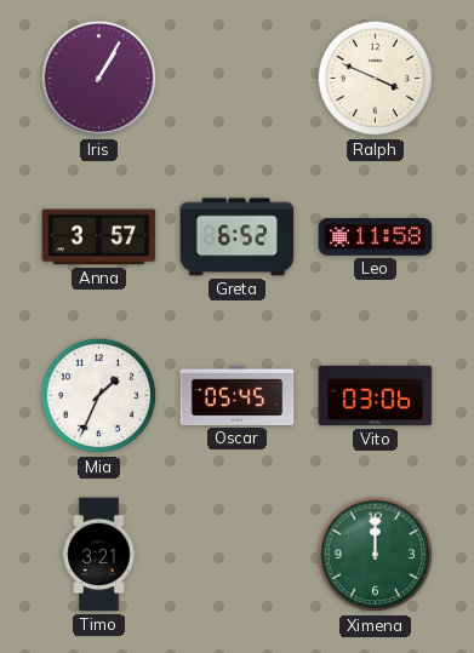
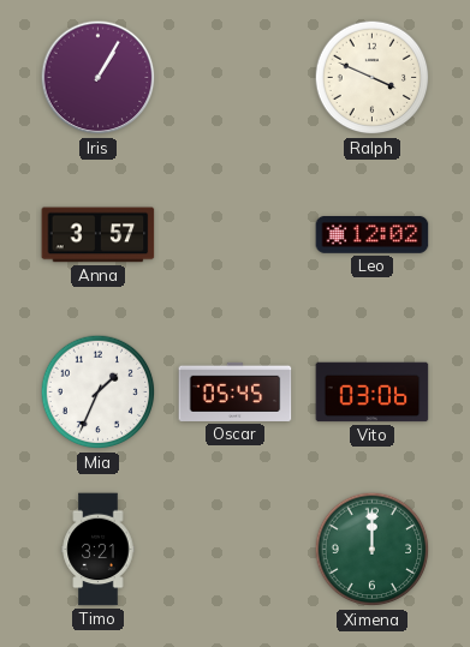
Greta: 6:52 -> none (238, 237)
Leo: 11:58 -> 12:02 (373, 235)
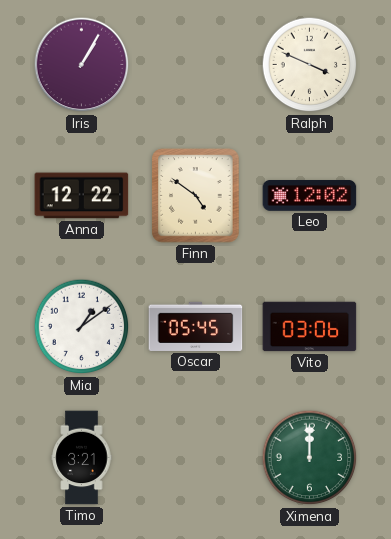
Anna: 3:57 -> 12:22 (82, 196)
Finn: none -> 4:51 (196, 196)
Mia: 1:34 -> 1:09 (82, 327)
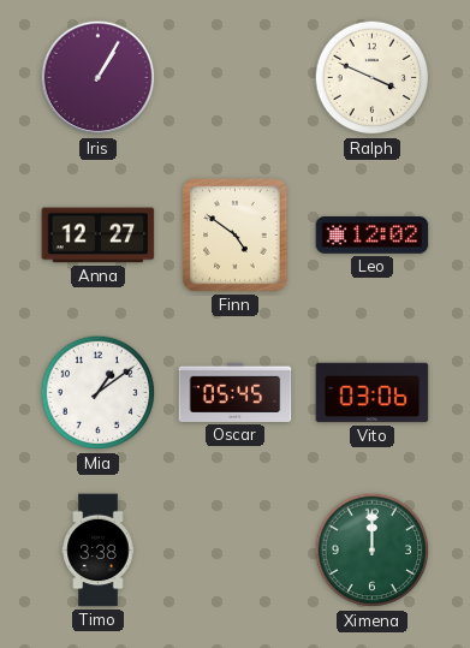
Anna: 12:22 -> 12:27 (99, 236)
Timo: 3:21 -> 3:38 (99, 551)
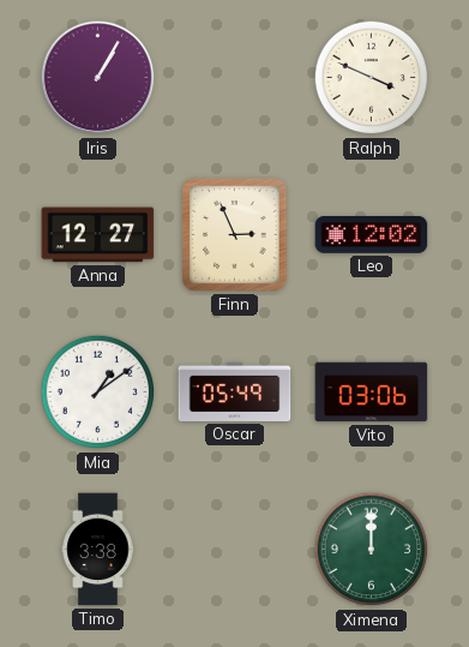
Finn: 4:51 -> 2:56 (235, 235)
Oscar: 05:45 -> 05:49 (235, 391)
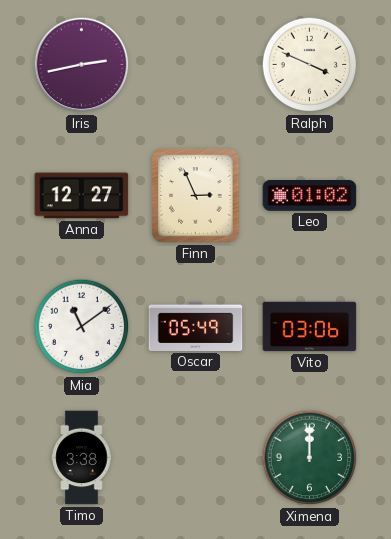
Iris: 1:05 -> 2:43 (82, 65)
Leo: 12:02 -> 01:02 (310, 196)
Mia: 1:09 -> 11:09 (82, 327)
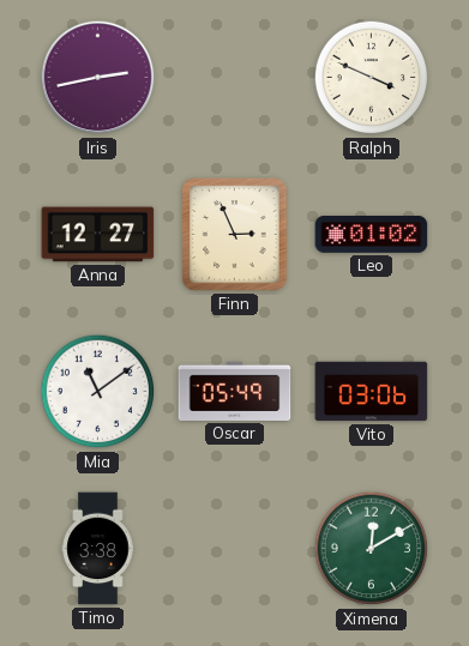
Ximena: 12:00 -> 12:10 (372, 549)
